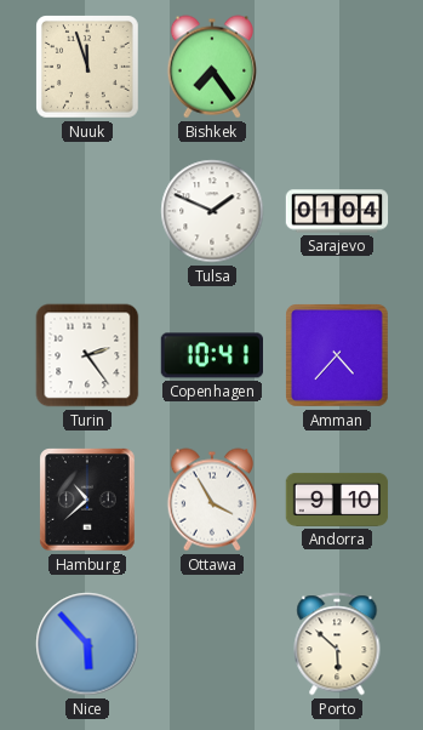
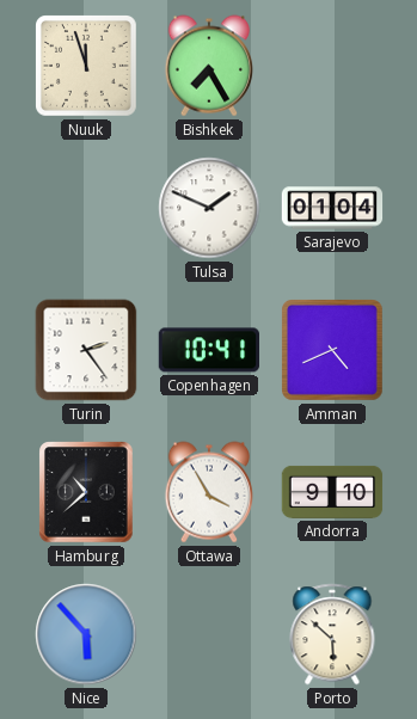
Bishkek: 7:24 -> 7:25 (208, 66)
Amman: 4:37 -> 4:41 (333, 351)
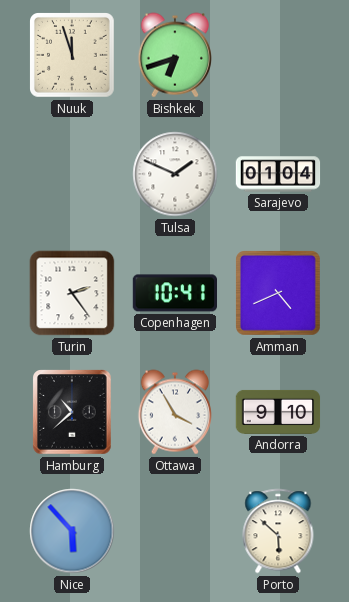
Bishkek: 7:25 -> 6:42 (174, 55)
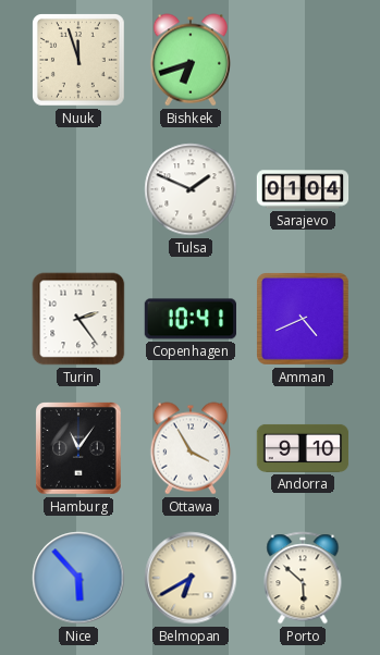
Hamburg: 10:38 -> 11:06 (79, 448)
Belmopan: none -> 6:40 (191, 578)
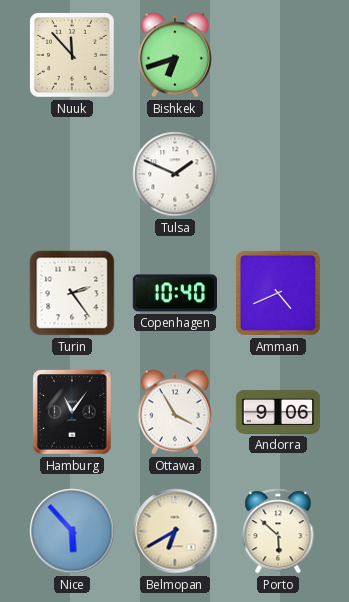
Nuuk: 11:57 -> 11:53 (73, 56)
Sarajevo: 01:04 -> none (303, 189)
Copenhagen: 10:41 -> 10:40 (174, 293)
Andorra: 9:10 -> 9:06 (278, 412)
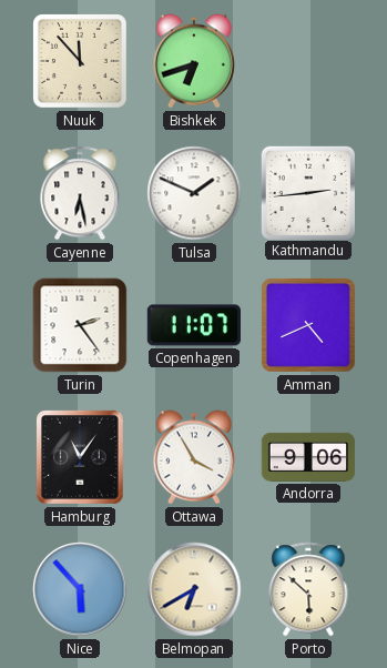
Cayenne: none -> 6:28 (80, 193)
Kathmandu: none -> 2:44 (307, 192)
Copenhagen: 10:40 -> 11:07 (193, 325)
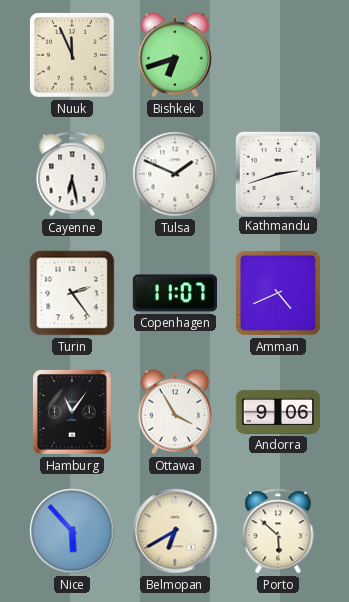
Nuuk: 11:53 -> 11:56 (73, 56)
Kathmandu: 2:44 -> 2:42 (277, 173)
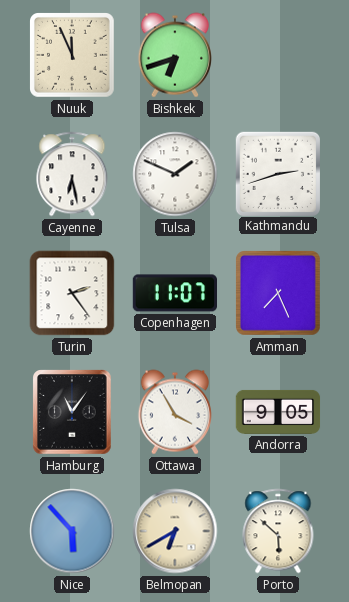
Amman: 4:41 -> 7:26 (279, 294)
Andorra: 9:06 -> 9:05 (278, 412)
